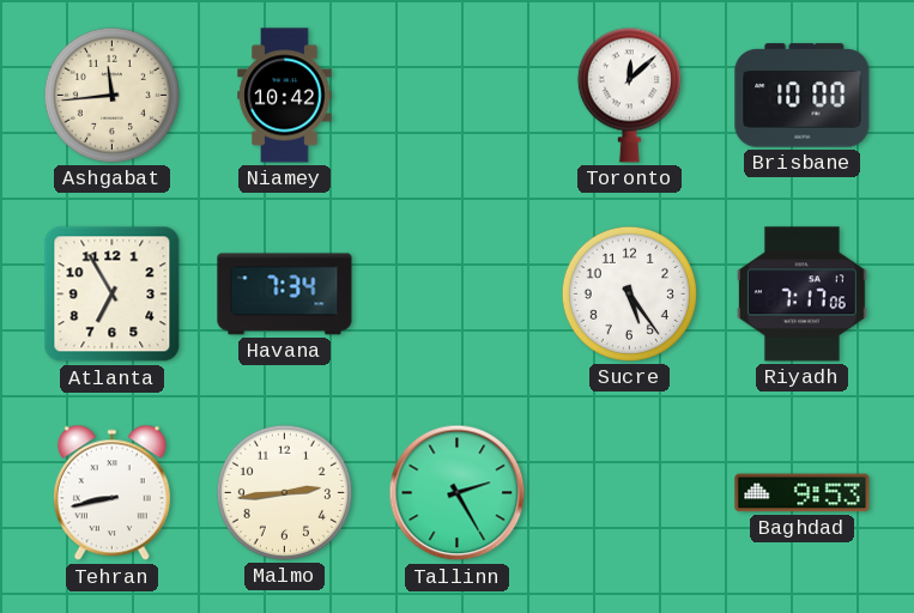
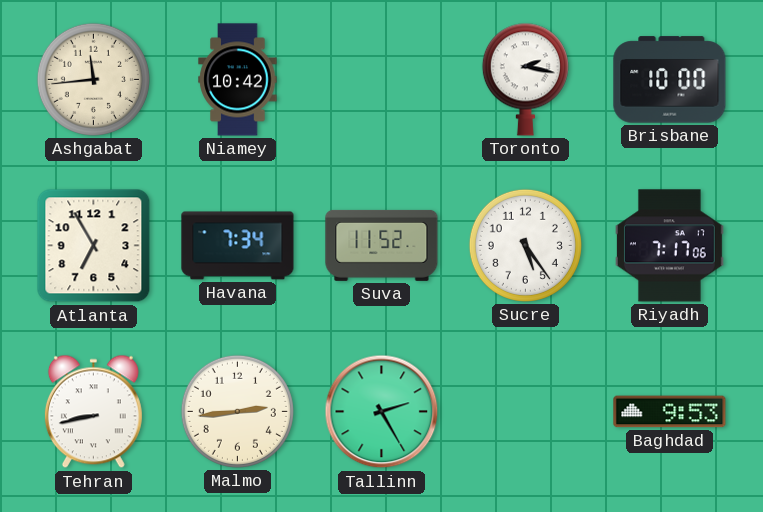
Toronto: 12:08 -> 2:17 (525, 79)
Suva: none -> 11:52 (382, 245)
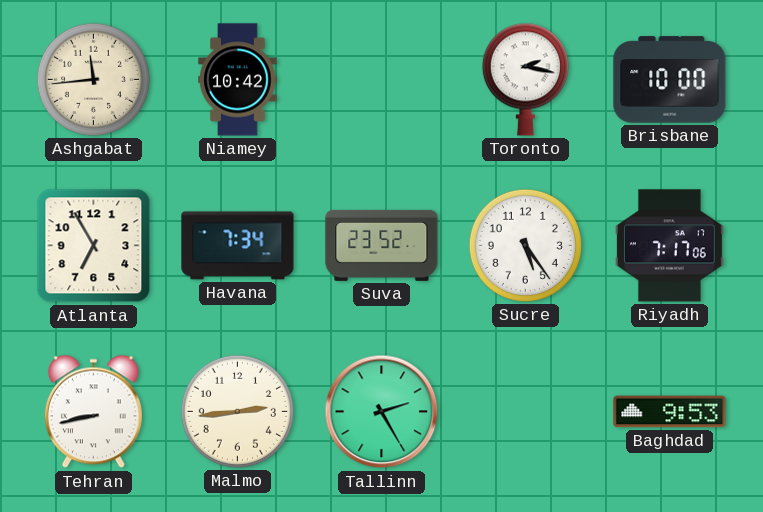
Suva: 11:52 -> 23:52 (382, 245)
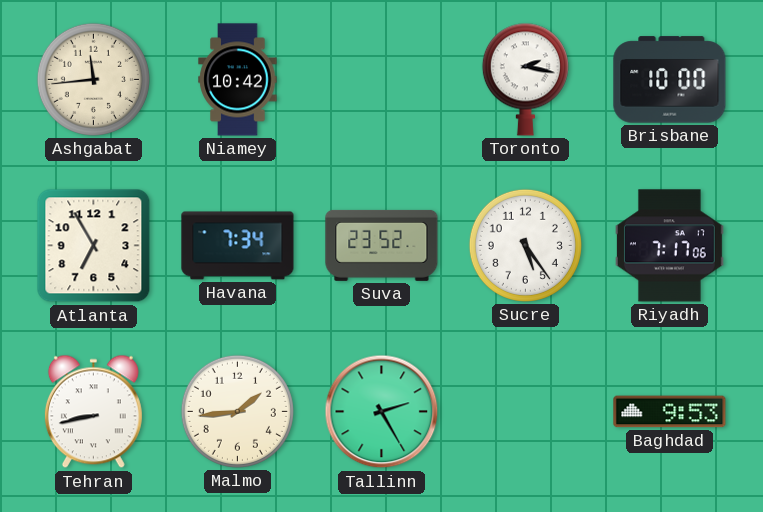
Malmo: 2:44 -> 1:44 (237, 411)
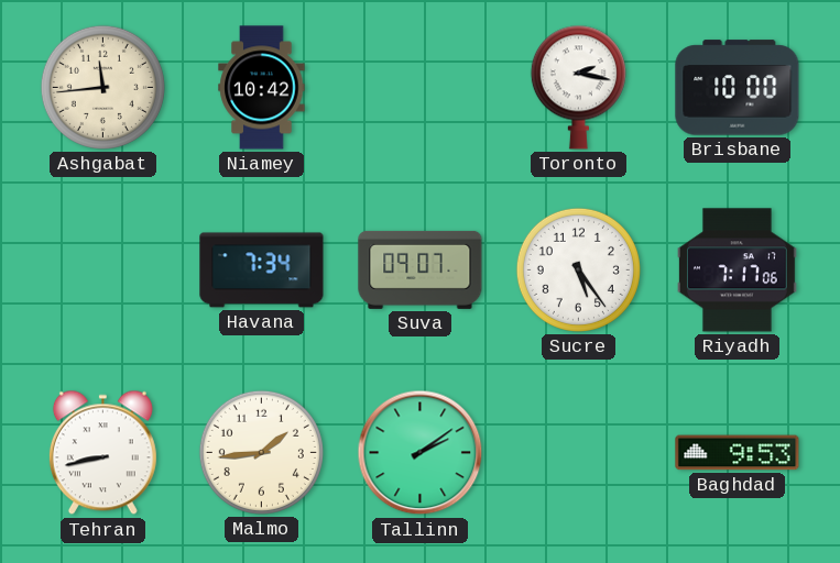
Atlanta: 6:55 -> none (94, 246)
Suva: 23:52 -> 09:07 (421, 269)
Tallinn: 2:25 -> 2:09 (421, 453)
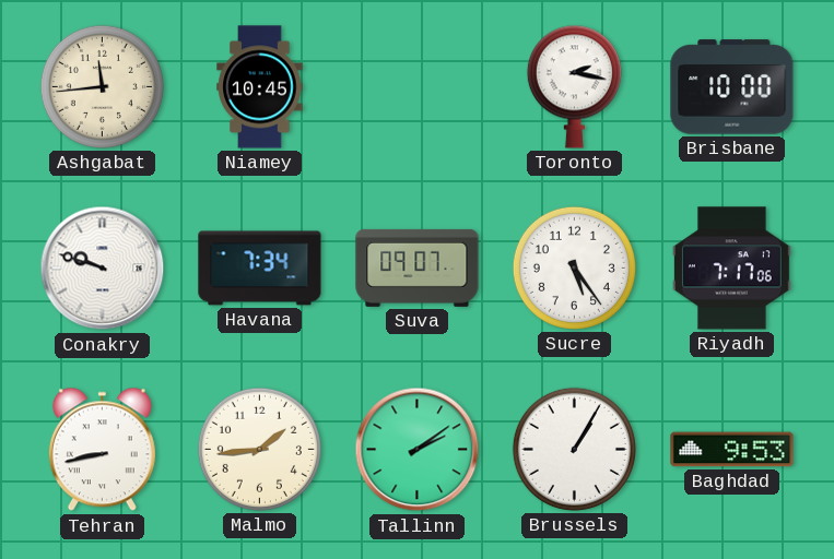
Niamey: 10:42 -> 10:45 (260, 87)
Conakry: none -> 9:48 (103, 269)
Brussels: none -> 1:05 (574, 449)
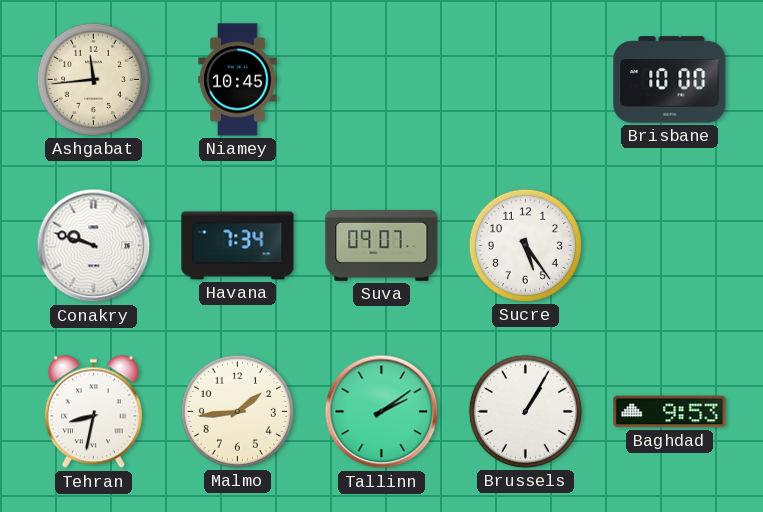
Toronto: 2:17 -> none (574, 86)
Riyadh: 7:17 -> none (732, 269)
Tehran: 8:43 -> 8:32 (93, 412)
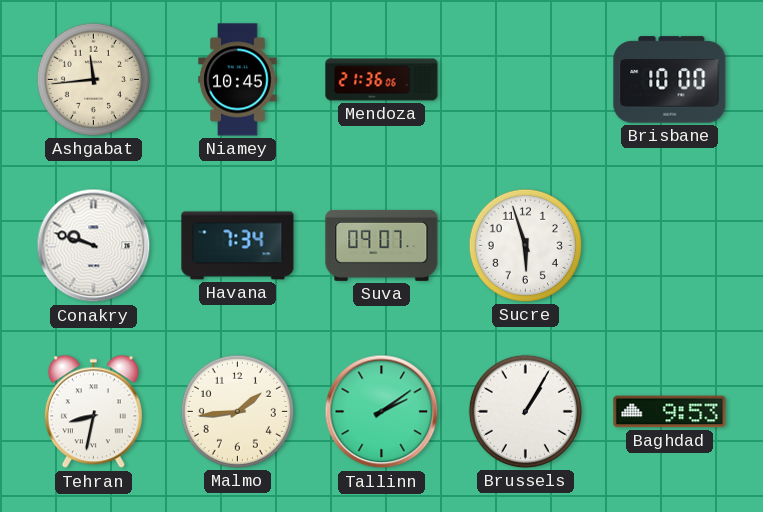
Mendoza: none -> 21:36 (382, 80)
Sucre: 5:24 -> 5:57 (525, 245)
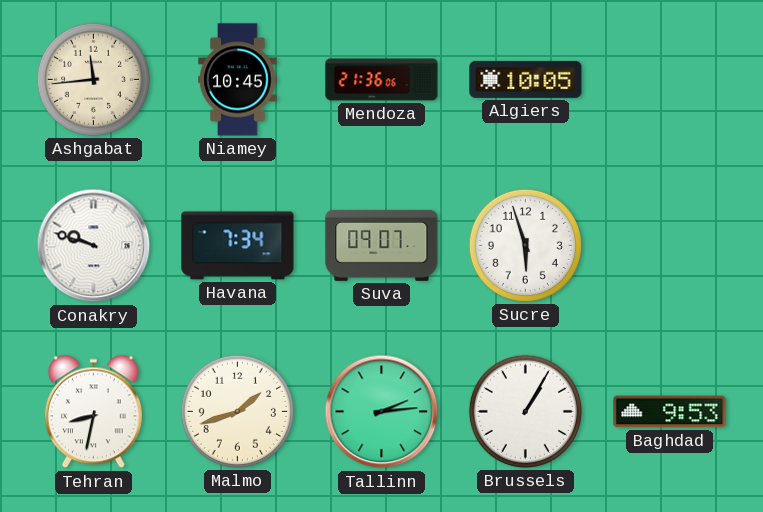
Algiers: none -> 10:05 (526, 79)
Brisbane: 10:00 -> none (670, 80)
Malmo: 1:44 -> 1:42 (237, 411)
Tallinn: 2:09 -> 2:14 (382, 412)
